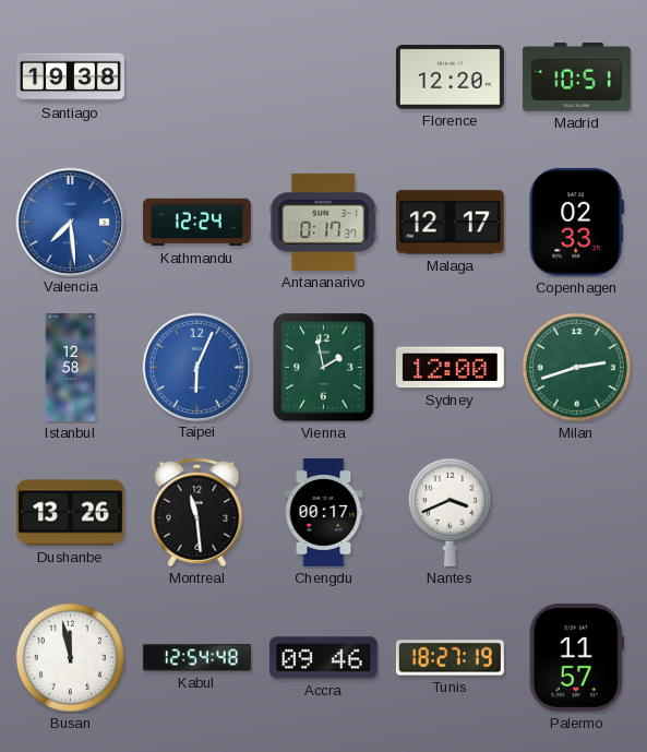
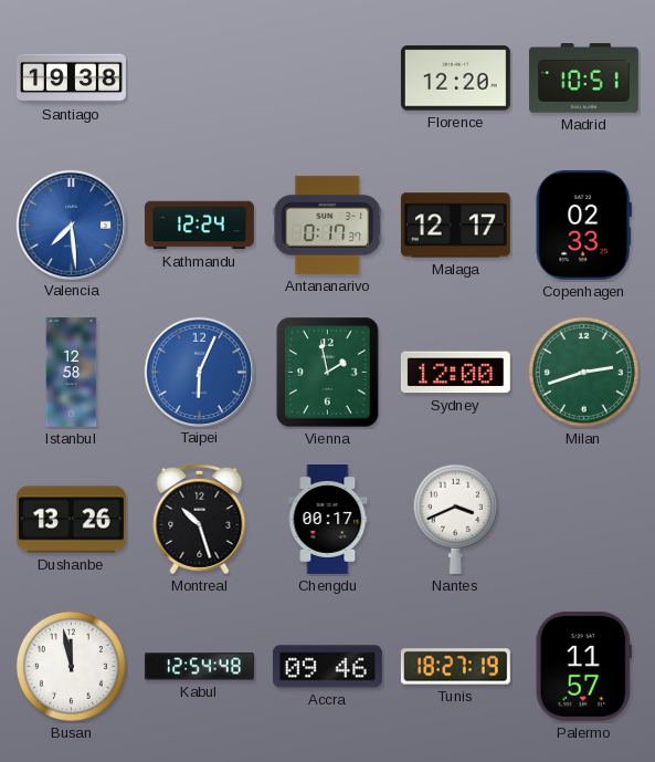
Montreal: 11:29 -> 10:27 (200, 519)
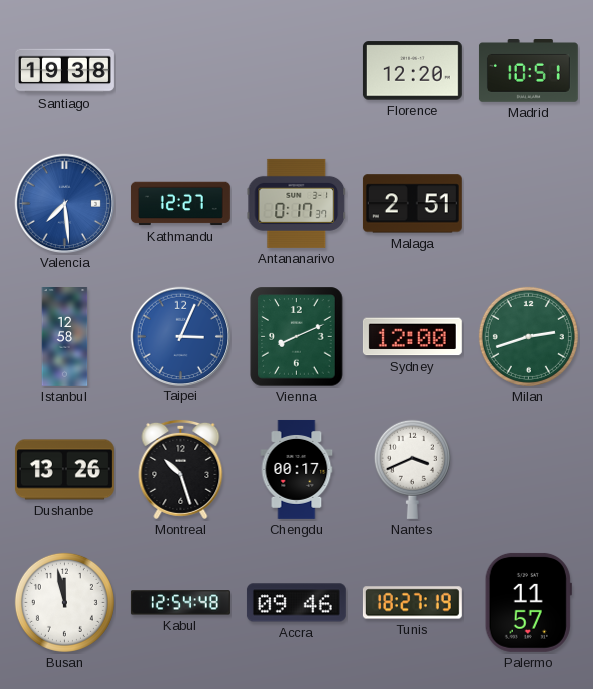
Kathmandu: 12:24 -> 12:27 (180, 204)
Malaga: 12:17 -> 2:51 (412, 204)
Copenhagen: 02:33 -> none (583, 225)
Taipei: 6:04 -> 3:04 (180, 336)
Vienna: 1:58 -> 8:11 (297, 337)
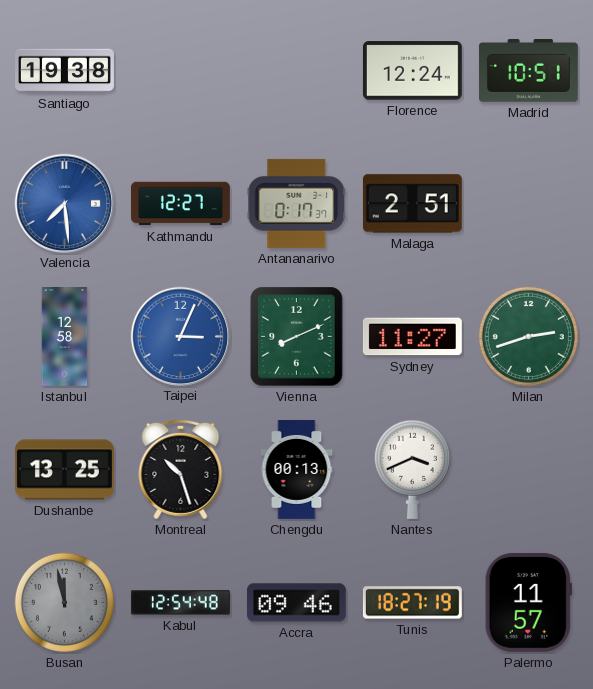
Florence: 12:20 -> 12:24 (412, 71)
Sydney: 12:00 -> 11:27 (412, 337)
Dushanbe: 13:26 -> 13:25 (64, 470)
Chengdu: 00:17 -> 00:13 (297, 469)
Busan dial: white -> grey (64, 602)
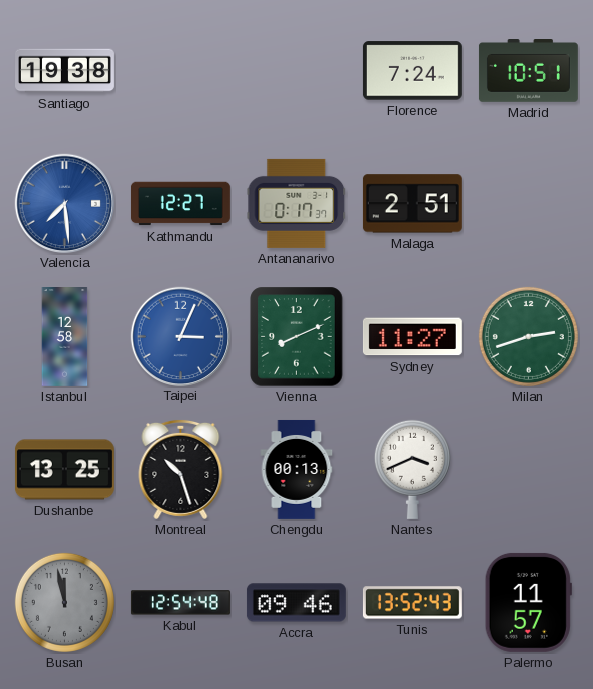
Florence: 12:24 -> 7:24 (412, 71)
Tunis: 18:27 -> 13:52 (412, 603)
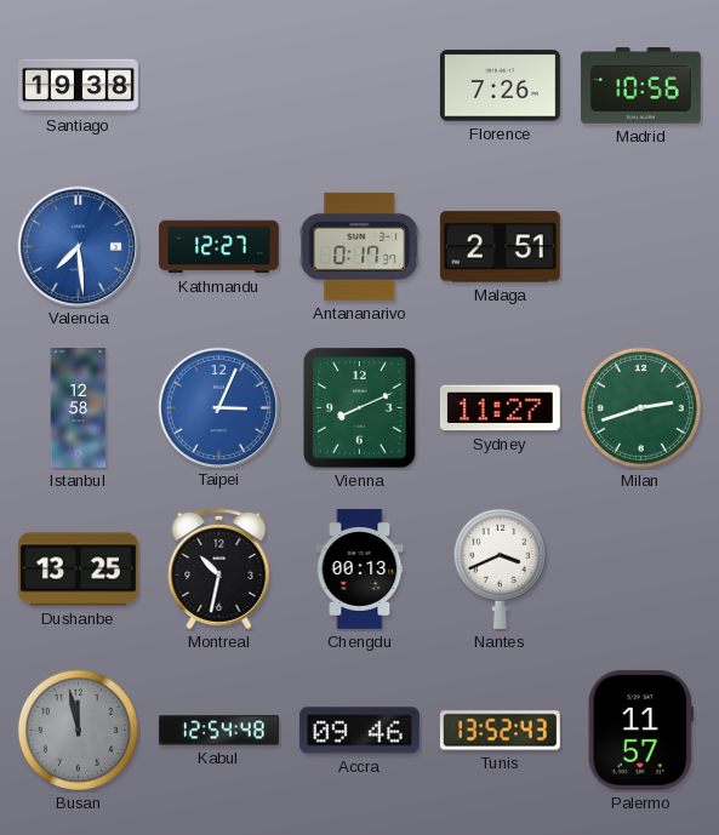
Florence: 7:24 -> 7:26 (500, 86)
Madrid: 10:51 -> 10:56 (640, 86)
Montreal: 10:27 -> 10:32 (219, 568)
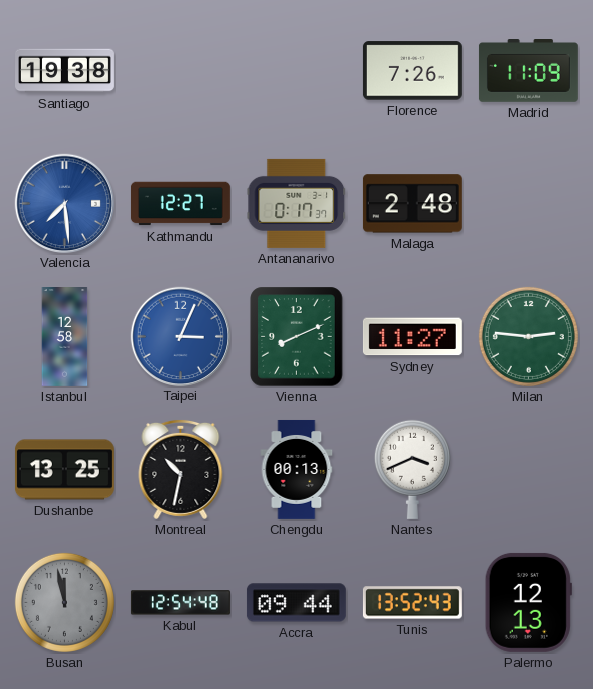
Madrid: 10:56 -> 11:09 (528, 71)
Malaga: 2:51 -> 2:48 (412, 204)
Milan: 2:42 -> 2:46 (528, 336)
Accra: 09:46 -> 09:44 (296, 603)
Palermo: 11:57 -> 12:13 (528, 602)
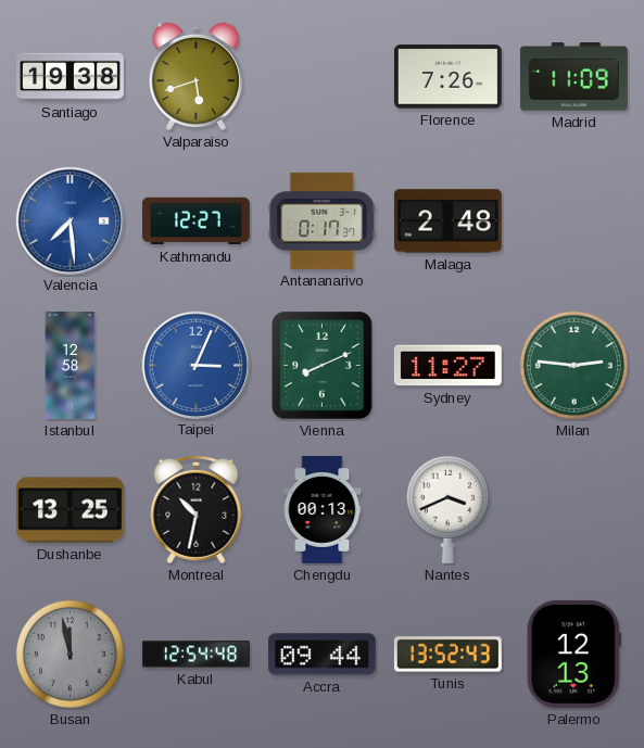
Valparaiso: none -> 5:42 (197, 77)
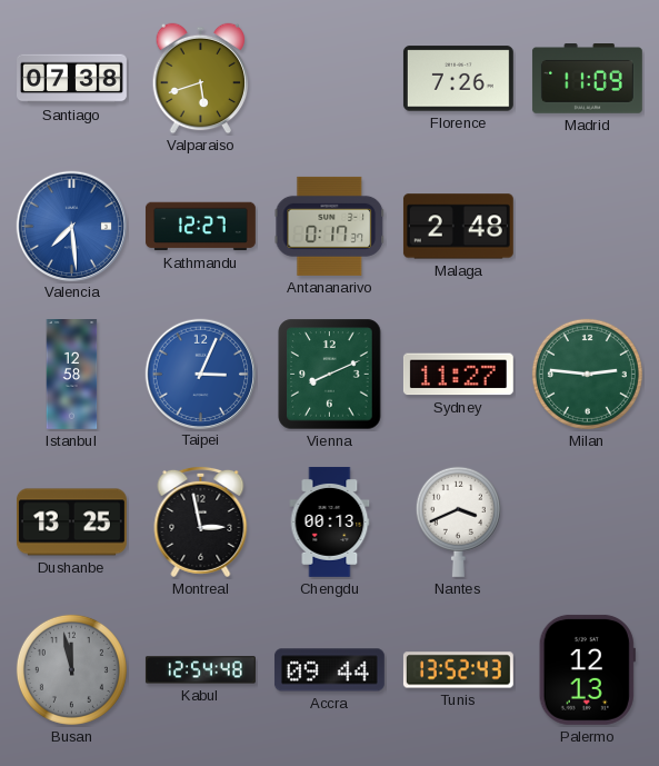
Santiago: 19:38 -> 07:38 (72, 79)
Montreal: 10:32 -> 2:58 (201, 521)
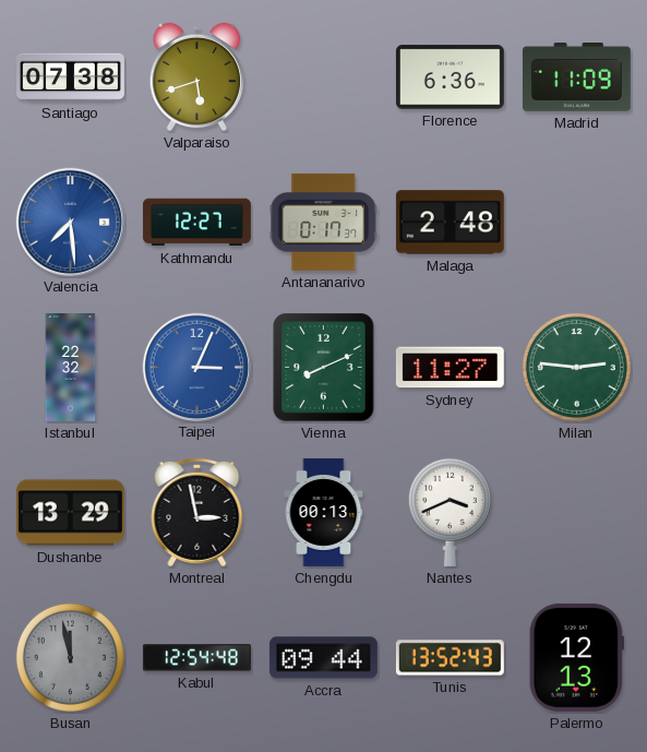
Florence: 7:26 -> 6:36 (450, 77)
Istanbul: 12:58 -> 22:32 (71, 368)
Dushanbe: 13:25 -> 13:29 (70, 513)
